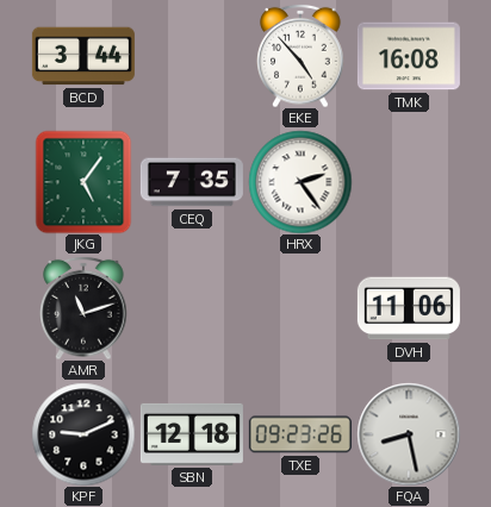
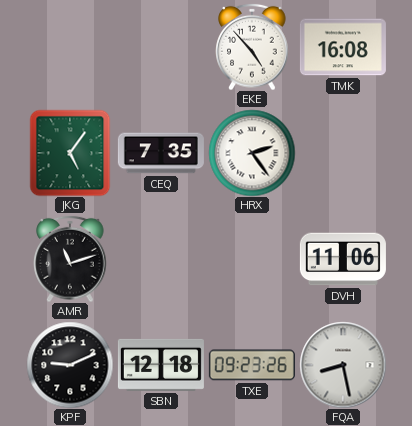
BCD: 3:44 -> none (83, 56)
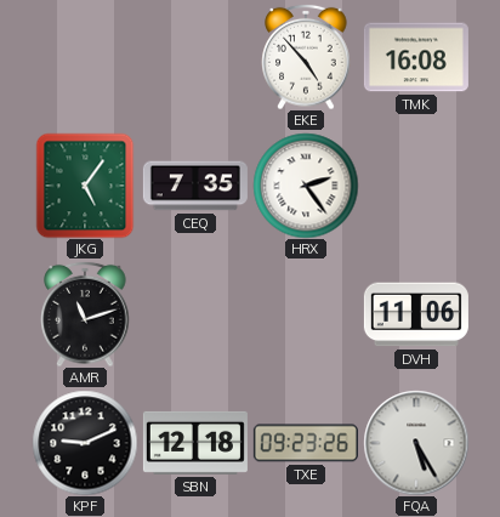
FQA: 8:28 -> 5:25 (416, 443)
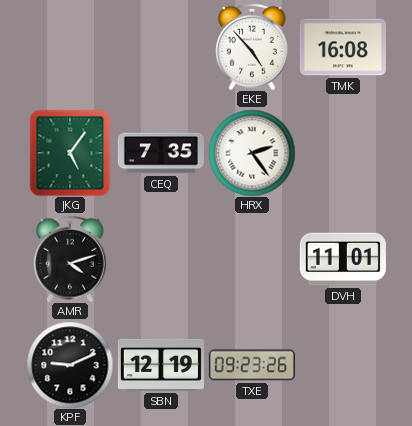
AMR: 11:12 -> 4:12 (70, 259)
DVH: 11:06 -> 11:01 (343, 259)
SBN: 12:18 -> 12:19 (161, 365)
FQA: 5:25 -> none (416, 443)
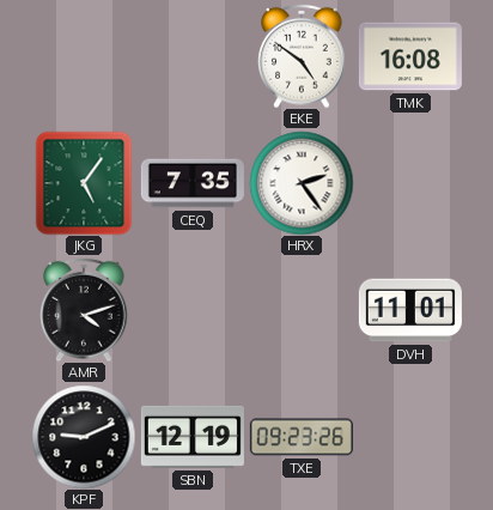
EKE: 4:53 -> 4:51 (302, 56)
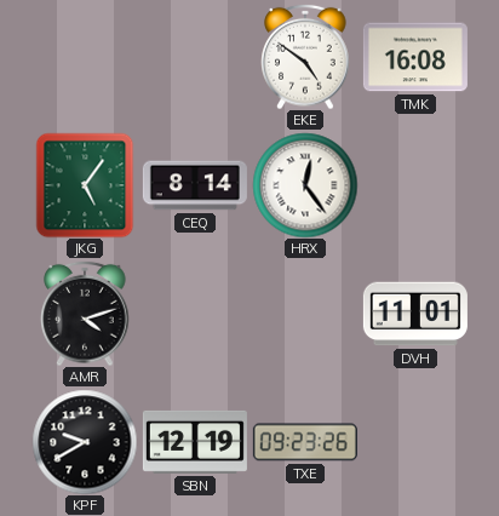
CEQ: 7:35 -> 8:14 (195, 185)
HRX: 2:24 -> 12:24 (305, 185)
KPF: 9:11 -> 9:40 (85, 442)
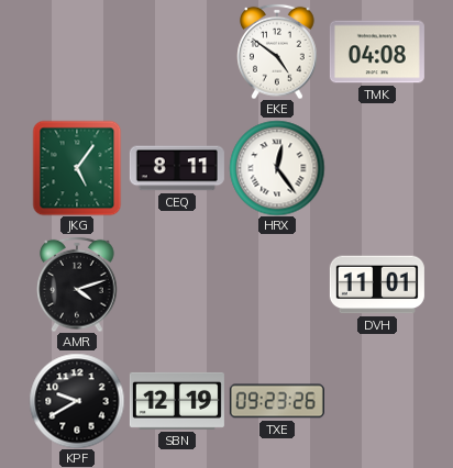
TMK: 16:08 -> 04:08 (377, 52)
CEQ: 8:14 -> 8:11 (177, 168)
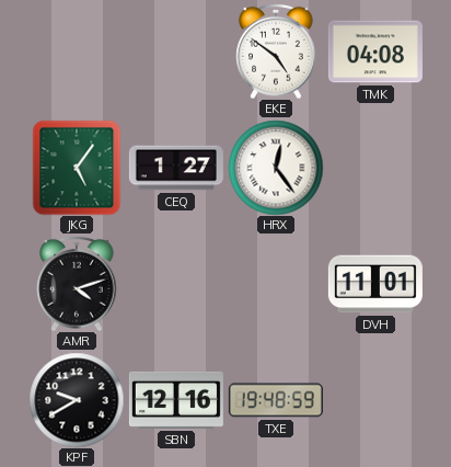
CEQ: 8:11 -> 1:27 (176, 168)
SBN: 12:19 -> 12:16 (176, 400)
TXE: 09:23 -> 19:48 (276, 400)
